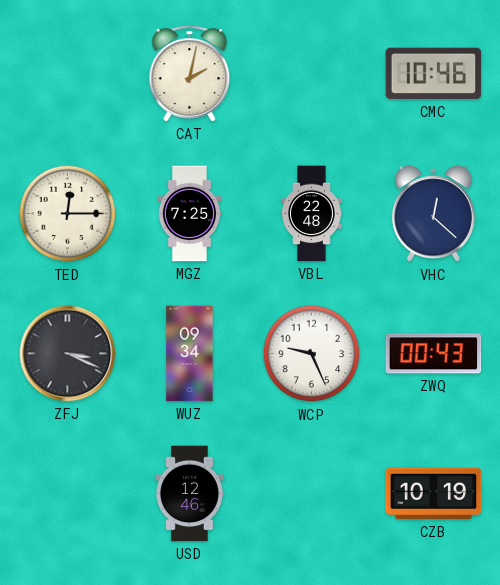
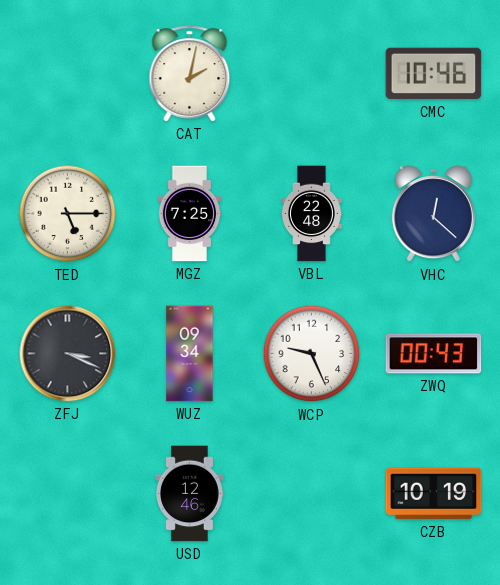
TED: 12:15 -> 5:15 (68, 214)
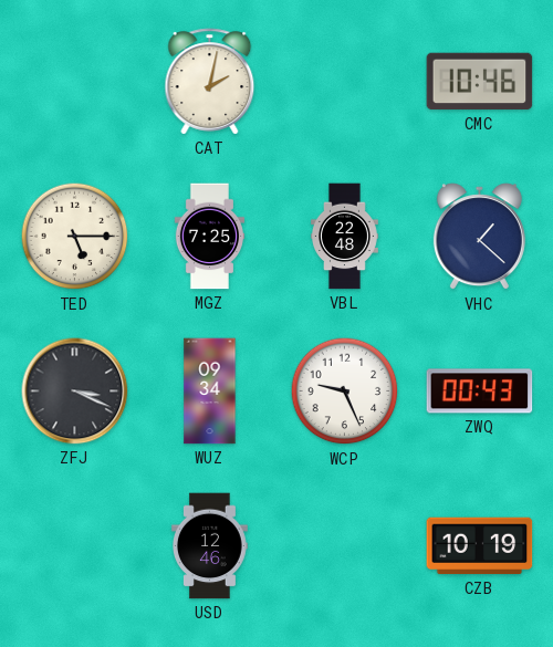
VHC: 12:22 -> 1:22 (479, 237)
